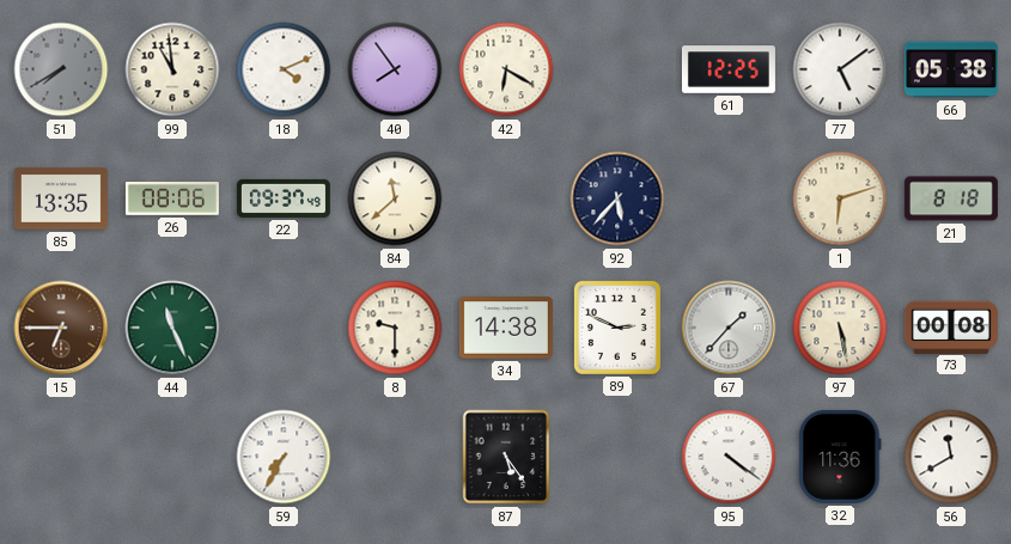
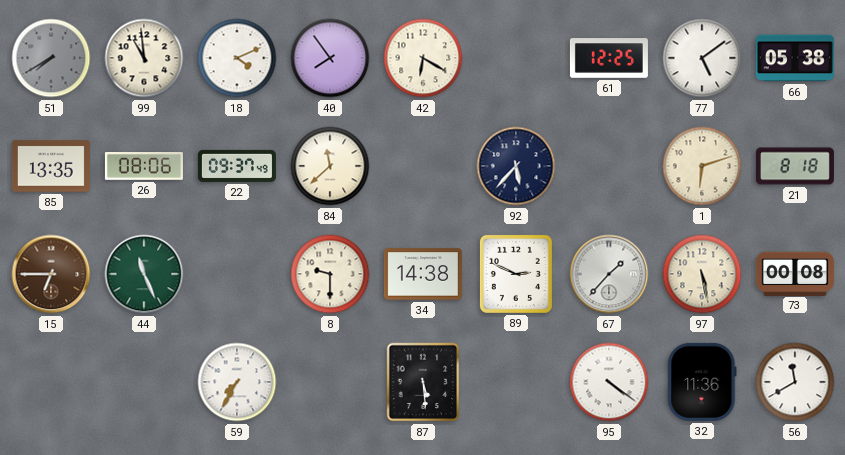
87: 5:24 -> 5:29 (423, 382)
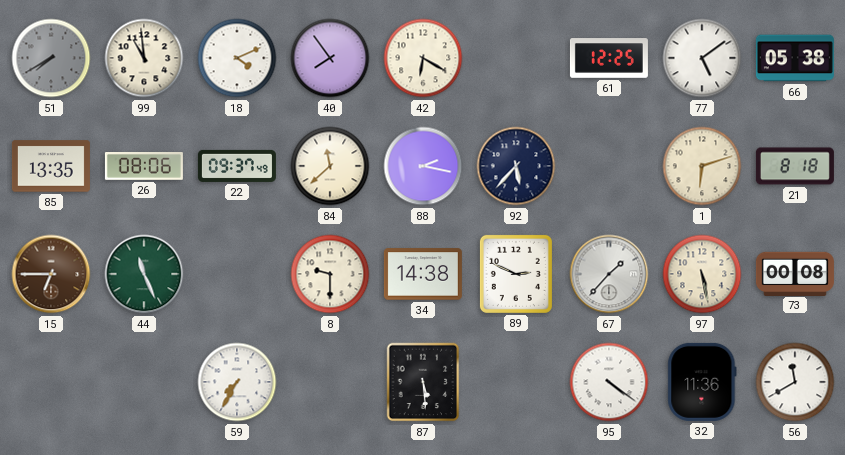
88: none -> 2:17 (423, 166)
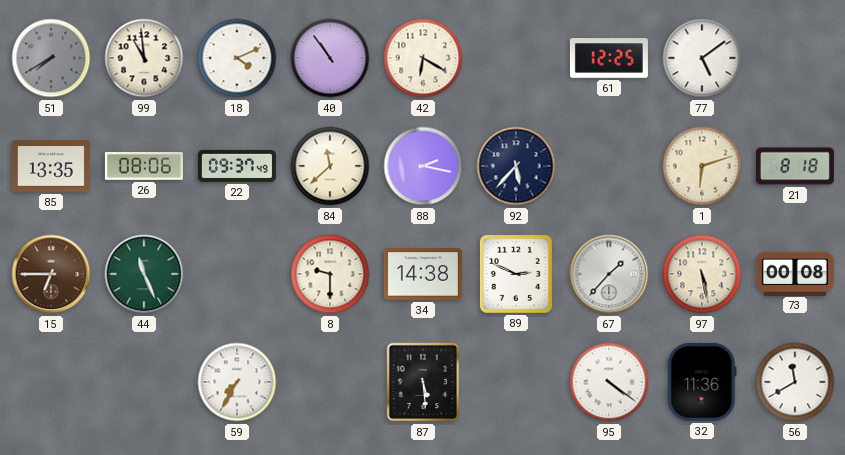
40: 7:54 -> 10:54 (330, 58)
66: 05:38 -> none (795, 58)
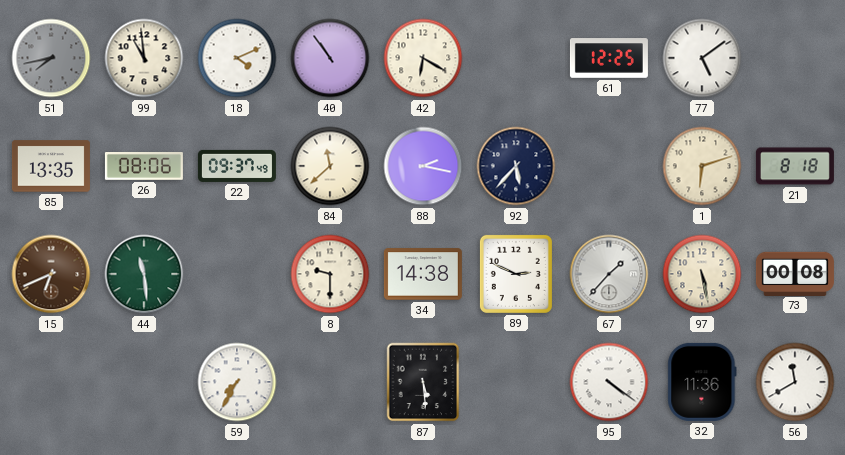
51: 7:40 -> 7:43 (51, 58)
15: 6:45 -> 6:41 (51, 274)
44: 11:26 -> 11:29 (144, 274)
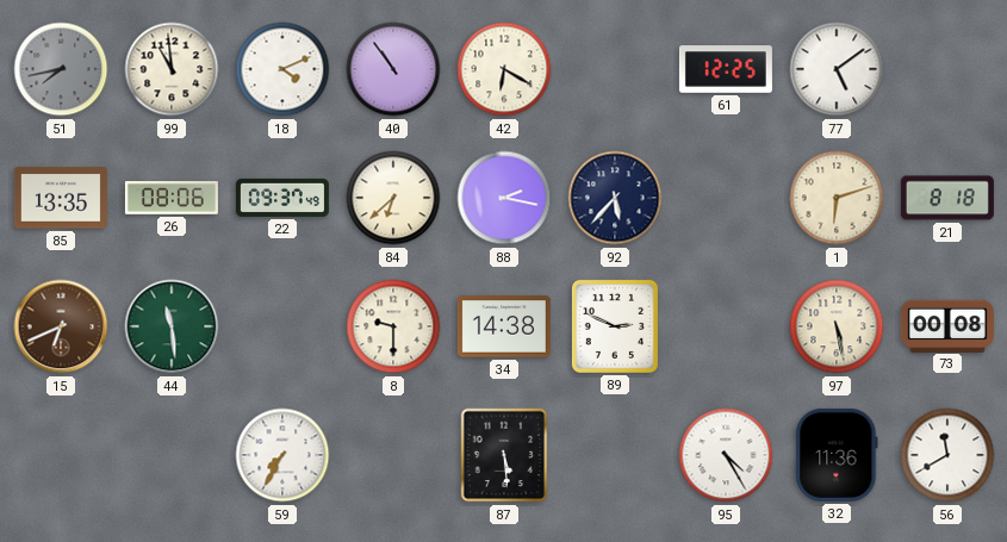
84: 11:38 -> 6:38 (393, 198)
67: 1:37 -> none (609, 274)
95: 4:21 -> 4:25 (726, 455)
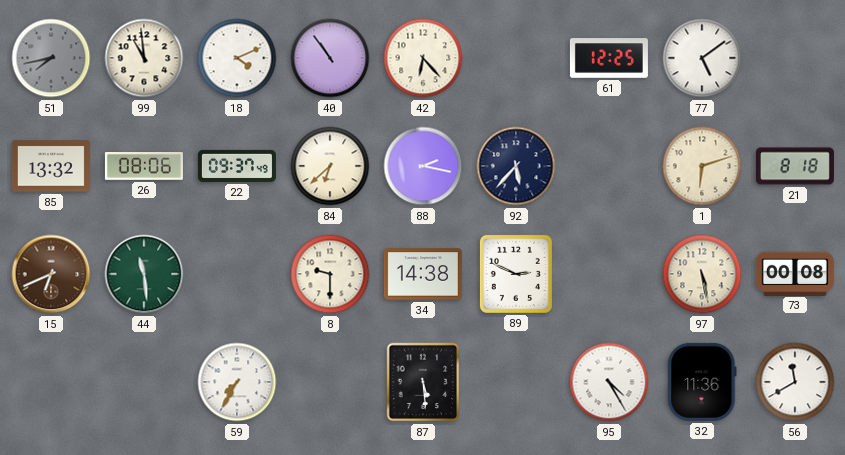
42: 6:20 -> 6:23 (423, 58)
85: 13:35 -> 13:32 (51, 166)
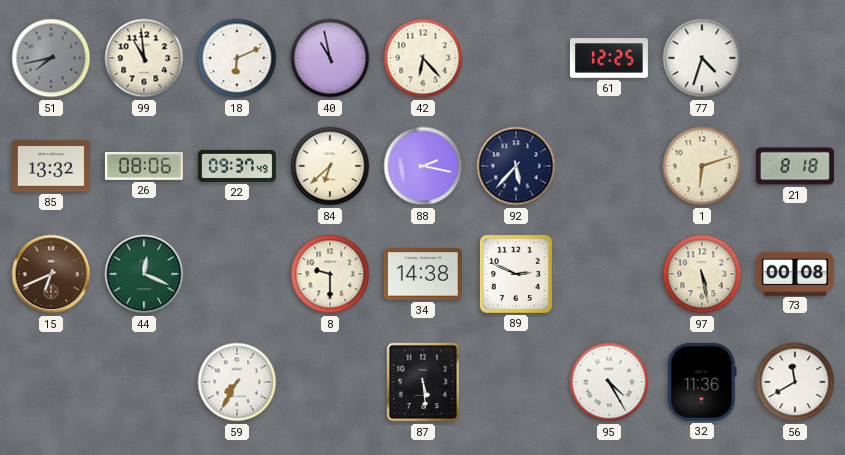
18: 4:11 -> 6:11 (237, 58)
40: 10:54 -> 10:58 (330, 58)
77: 5:09 -> 4:33 (702, 58)
44: 11:29 -> 12:19 (144, 274)
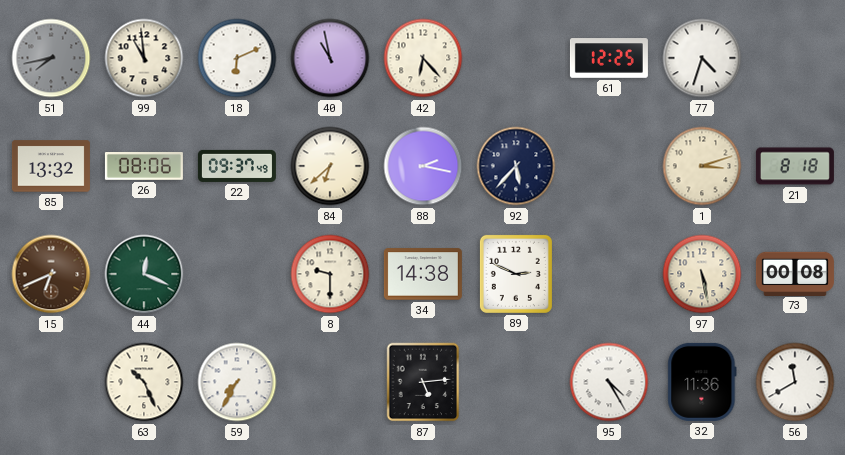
1: 6:12 -> 3:12 (702, 166)
63: none -> 10:26 (144, 382)
87: 5:29 -> 5:14 (423, 382)
